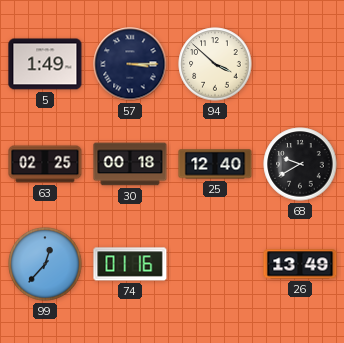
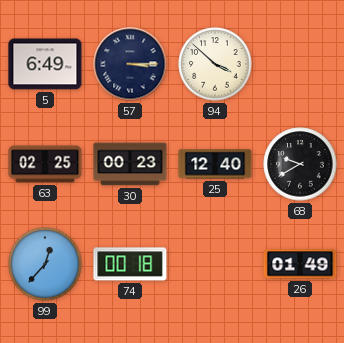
5: 1:49 -> 6:49 (45, 64)
30: 00:18 -> 00:23 (130, 164)
74: 01:16 -> 00:18 (130, 264)
26: 13:49 -> 01:49 (300, 264)
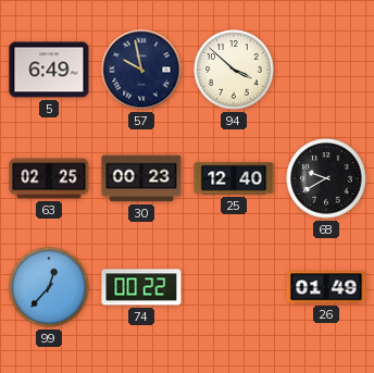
57: 3:15 -> 9:58 (141, 70)
74: 00:18 -> 00:22 (141, 287)
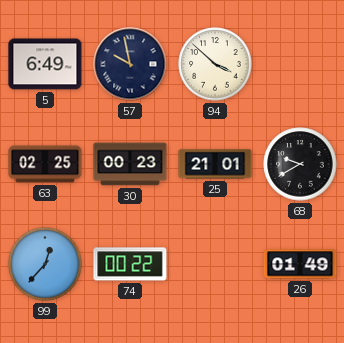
25: 12:40 -> 21:01 (215, 164)
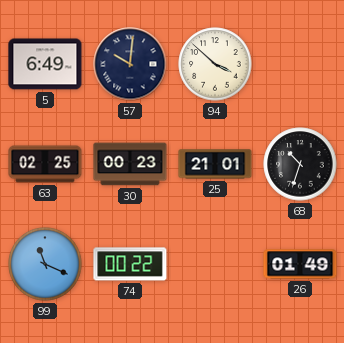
57: 9:58 -> 10:01 (130, 64)
68: 9:40 -> 10:33 (300, 164)
99: 12:37 -> 11:19 (45, 264)
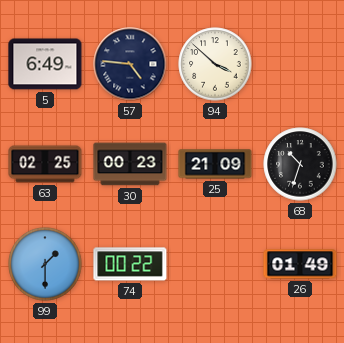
57: 10:01 -> 4:46 (130, 64)
25: 21:01 -> 21:09 (215, 164)
99: 11:19 -> 1:30 (45, 264)
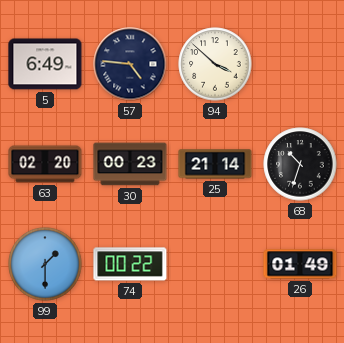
63: 02:25 -> 02:20 (45, 164)
25: 21:09 -> 21:14 (215, 164)
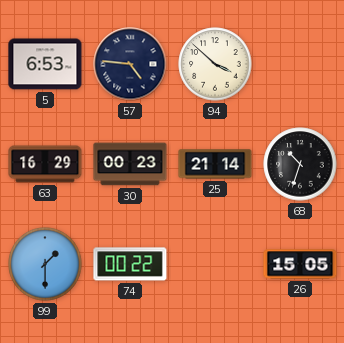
5: 6:49 -> 6:53 (45, 64)
63: 02:20 -> 16:29 (45, 164)
26: 01:49 -> 15:05 (300, 264)
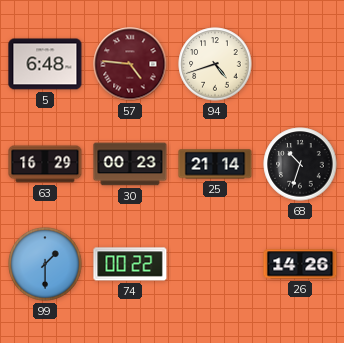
5: 6:53 -> 6:48 (45, 64)
57 dial: navy -> burgundy (130, 64)
94: 3:52 -> 4:42 (215, 64)
26: 15:05 -> 14:26 (300, 264)
